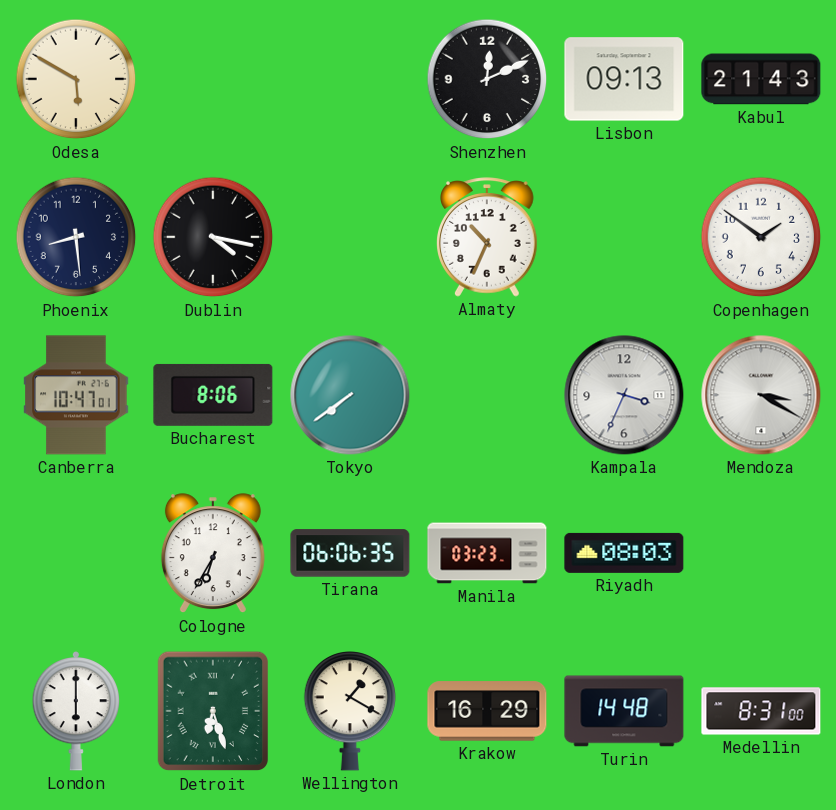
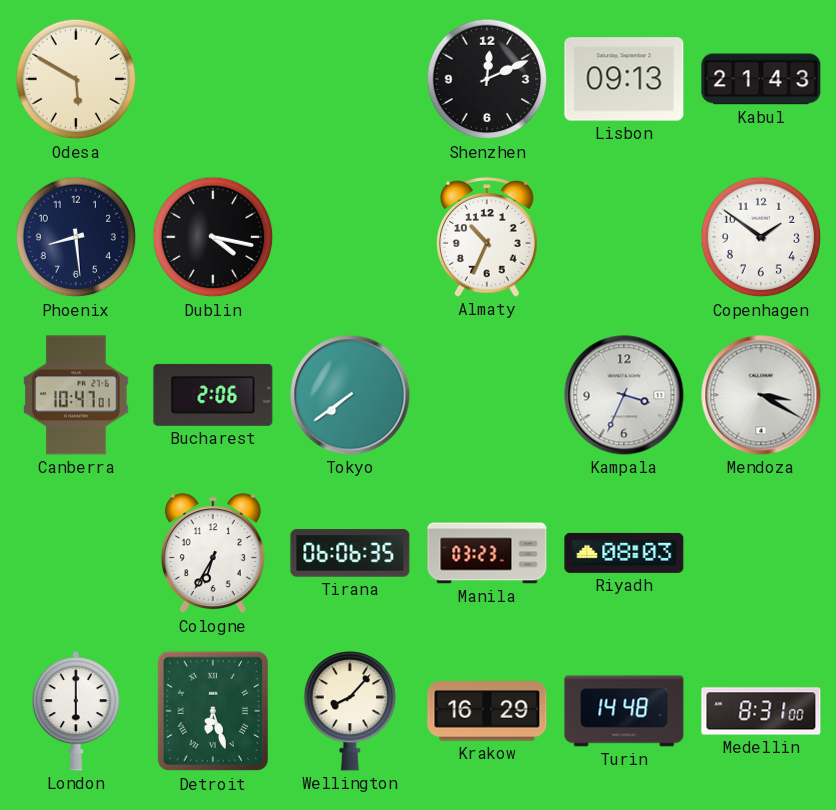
Bucharest: 8:06 -> 2:06 (213, 395)
Wellington: 1:20 -> 8:07 (350, 712)
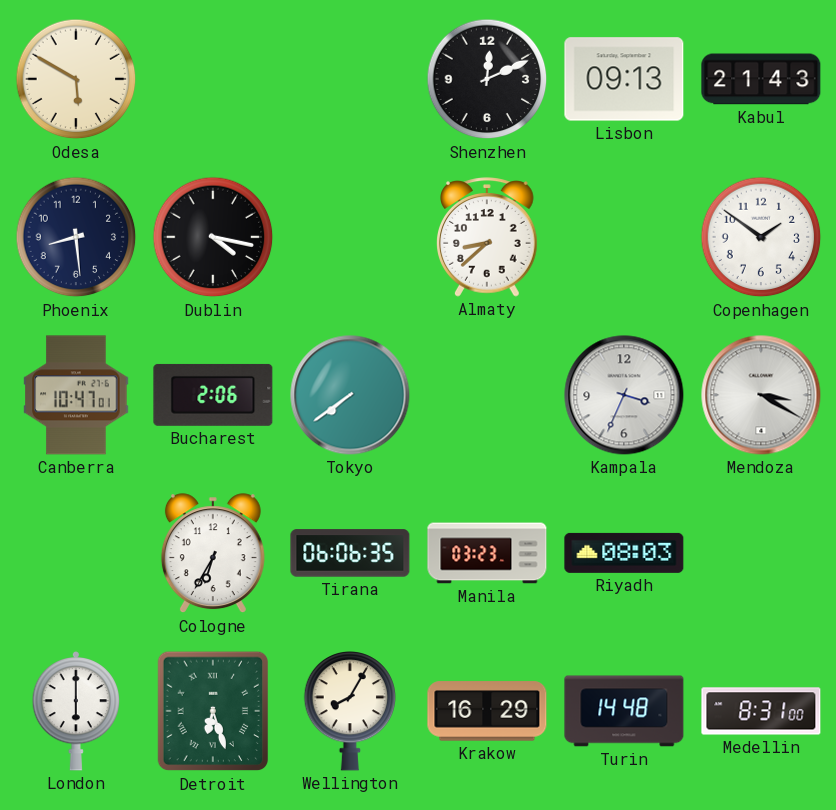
Almaty: 10:34 -> 8:38 (488, 237)
Wellington: 8:07 -> 8:05 (350, 712)
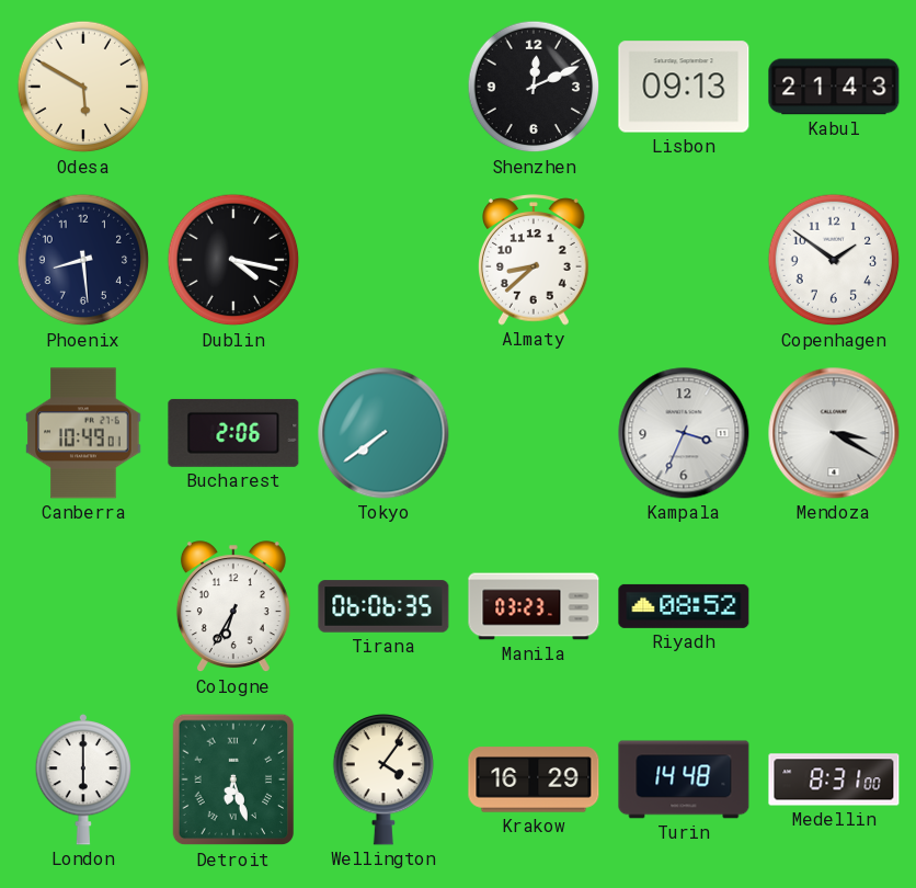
Canberra: 10:47 -> 10:49 (83, 433)
Riyadh: 08:03 -> 08:52 (684, 606)
Wellington: 8:05 -> 4:06 (383, 781)
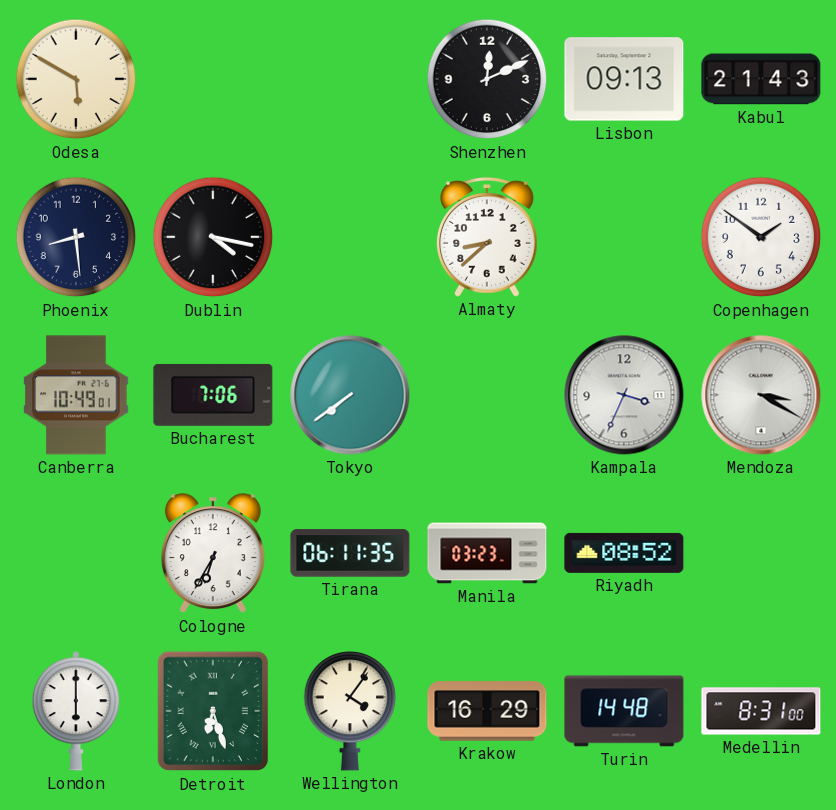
Bucharest: 2:06 -> 7:06 (213, 395)
Tirana: 06:06 -> 06:11 (350, 553)
